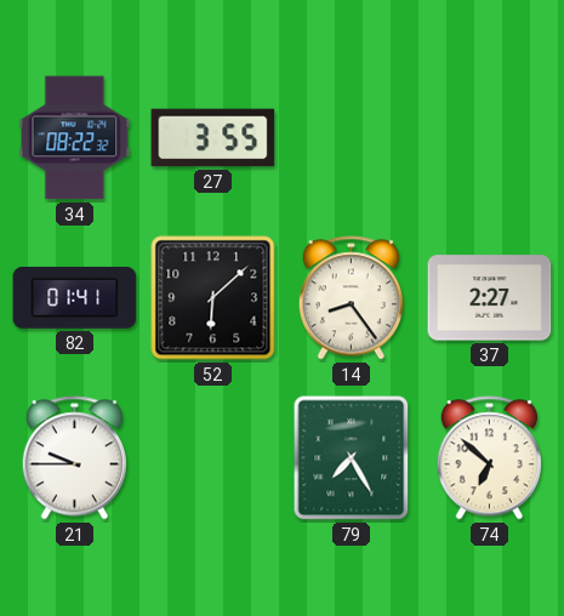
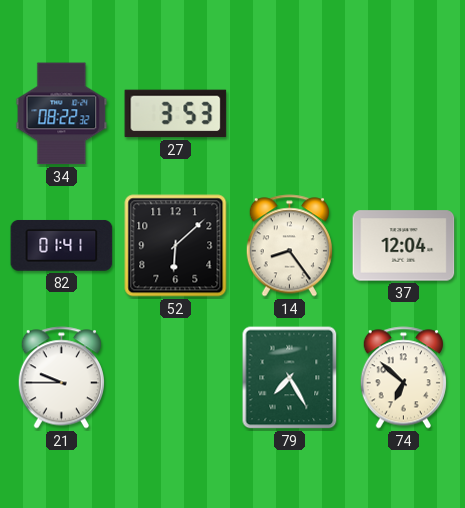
27: 3:55 -> 3:53 (176, 114)
37: 2:27 -> 12:04 (404, 246)
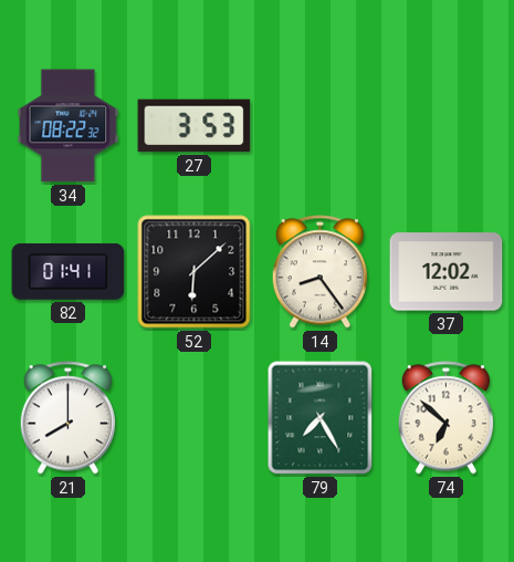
37: 12:04 -> 12:02 (447, 272)
21: 9:45 -> 8:00 (67, 418)
